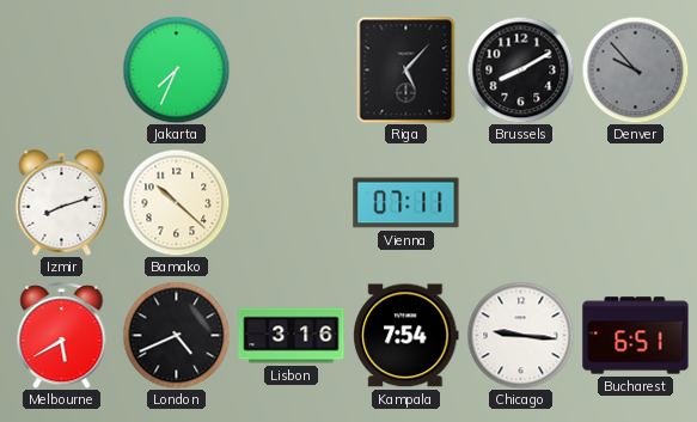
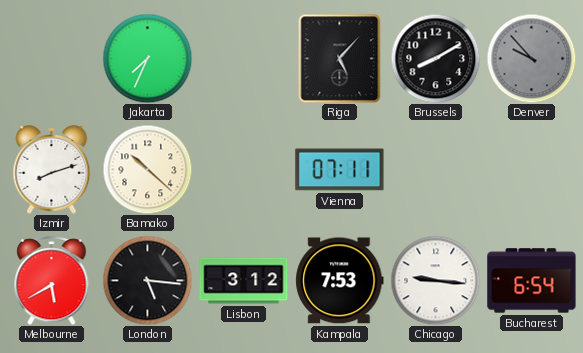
London: 4:41 -> 5:16 (147, 280)
Lisbon: 3:16 -> 3:12 (244, 281)
Kampala: 7:54 -> 7:53 (340, 281)
Bucharest: 6:51 -> 6:54 (532, 281)
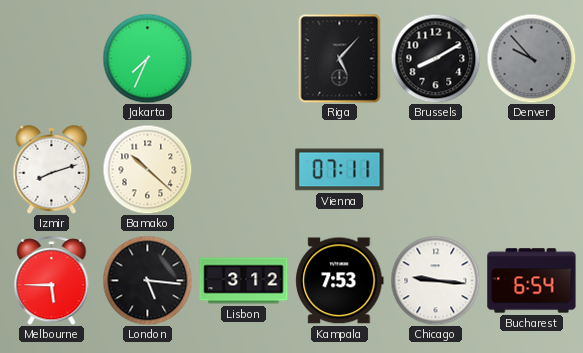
Melbourne: 5:40 -> 5:45 (52, 281)
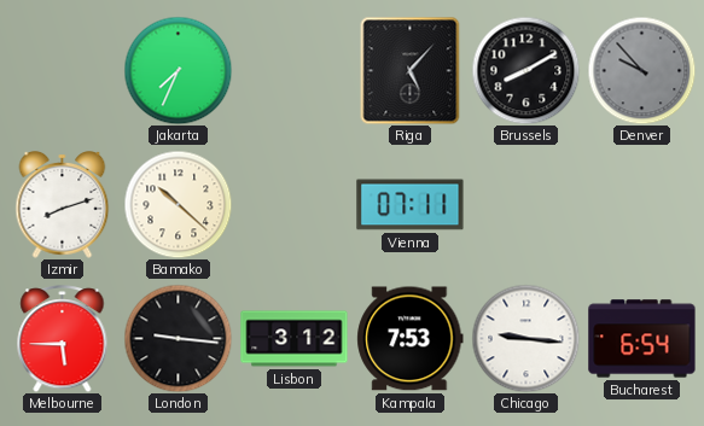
London: 5:16 -> 9:16 (178, 338)
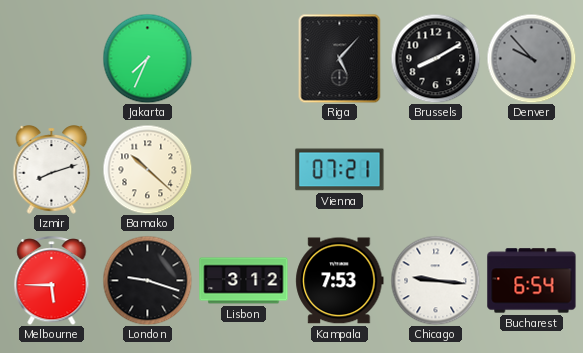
Vienna: 07:11 -> 07:21 (340, 170)
London: 9:16 -> 9:18 (147, 280)
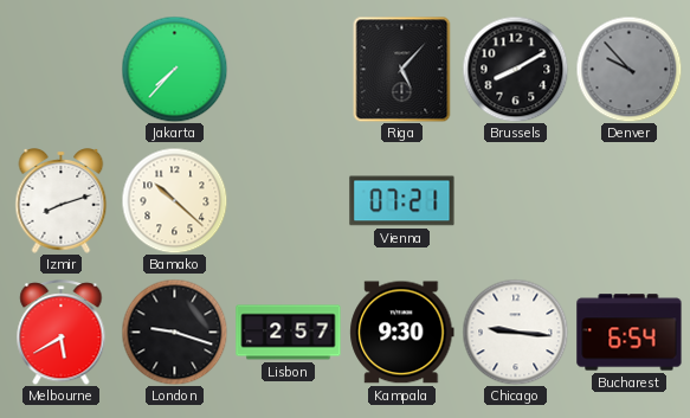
Jakarta: 7:34 -> 7:37 (174, 69)
Melbourne: 5:45 -> 5:40 (62, 333)
Lisbon: 3:12 -> 2:57 (289, 333)
Kampala: 7:53 -> 9:30 (402, 333)
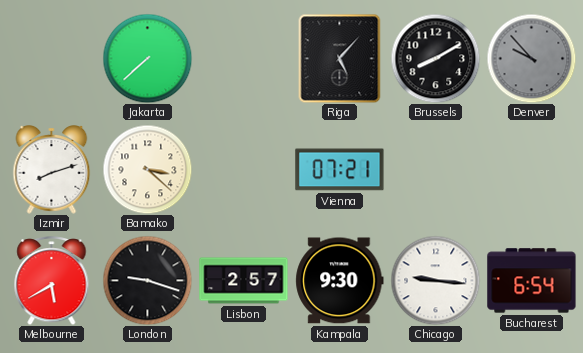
Jakarta: 7:37 -> 7:38 (147, 58)
Bamako: 10:22 -> 3:22 (147, 169)
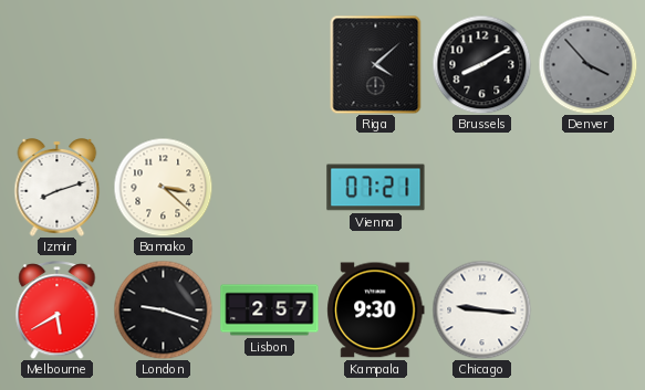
Jakarta: 7:38 -> none (147, 58)
Riga: 5:07 -> 4:08 (376, 64)
Denver: 9:53 -> 3:53 (587, 64)
Bucharest: 6:54 -> none (532, 281)
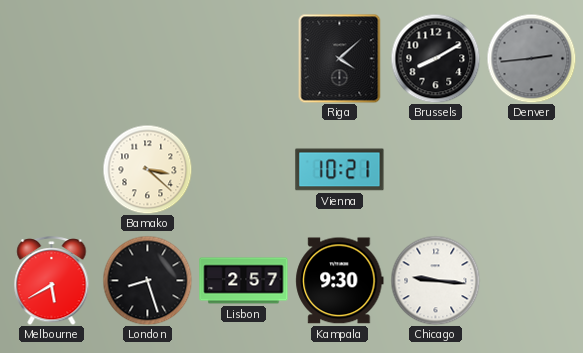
Denver: 3:53 -> 2:44 (531, 58)
Izmir: 8:12 -> none (58, 188)
Vienna: 07:21 -> 10:21 (340, 170)
London: 9:18 -> 8:27 (147, 280)
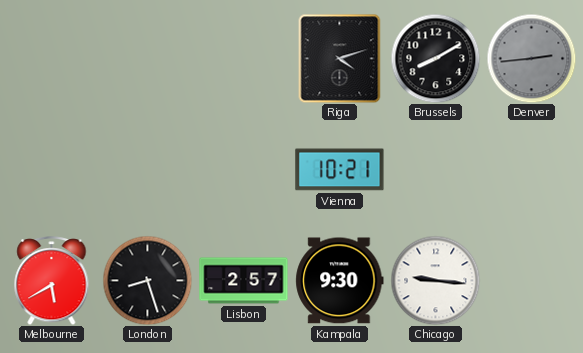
Riga: 4:08 -> 4:12 (340, 58)
Bamako: 3:22 -> none (147, 169)
